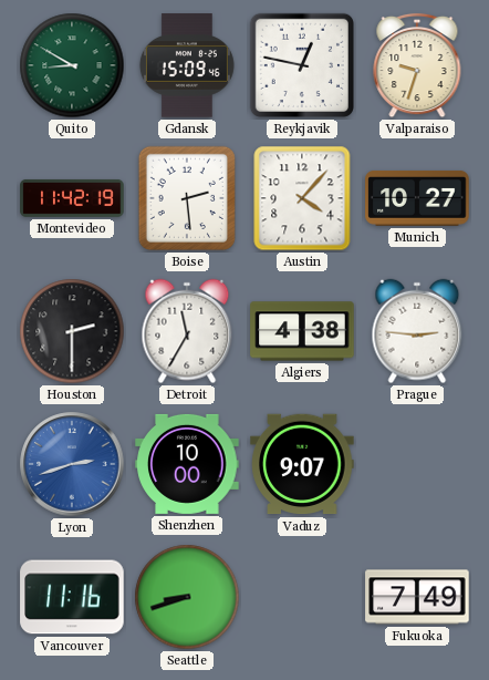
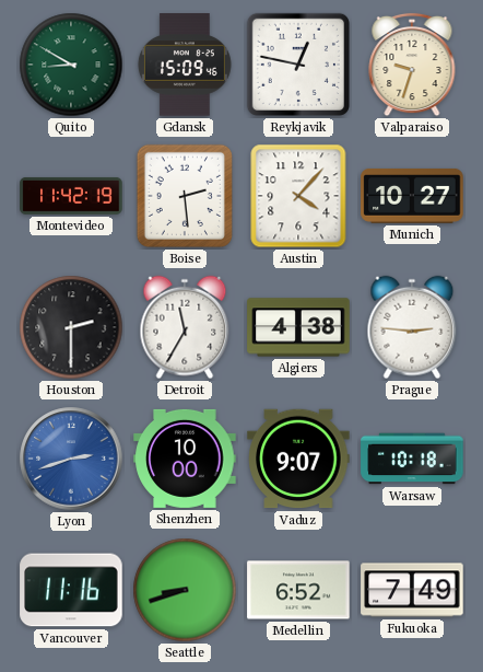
Warsaw: none -> 10:18 (412, 459)
Medellin: none -> 6:52 (298, 590)
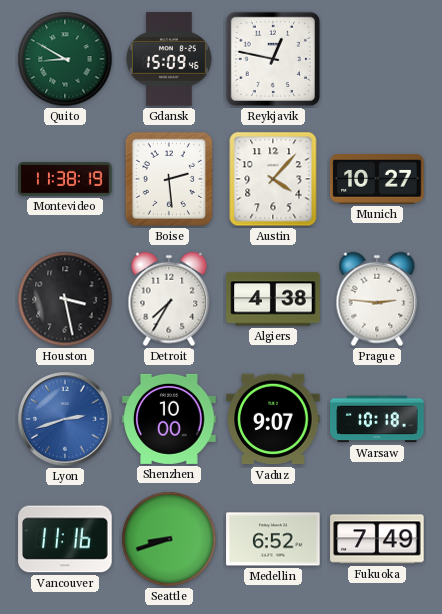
Valparaiso: 9:33 -> none (412, 65)
Montevideo: 11:42 -> 11:38 (65, 179)
Houston: 2:30 -> 3:28 (65, 299)
Detroit: 11:35 -> 7:35 (169, 299)
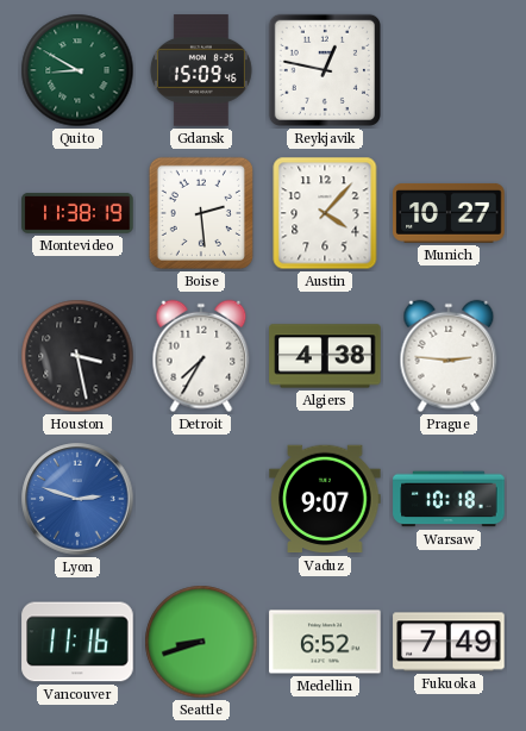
Lyon: 2:42 -> 2:48 (77, 499)
Shenzhen: 10:00 -> none (169, 419)
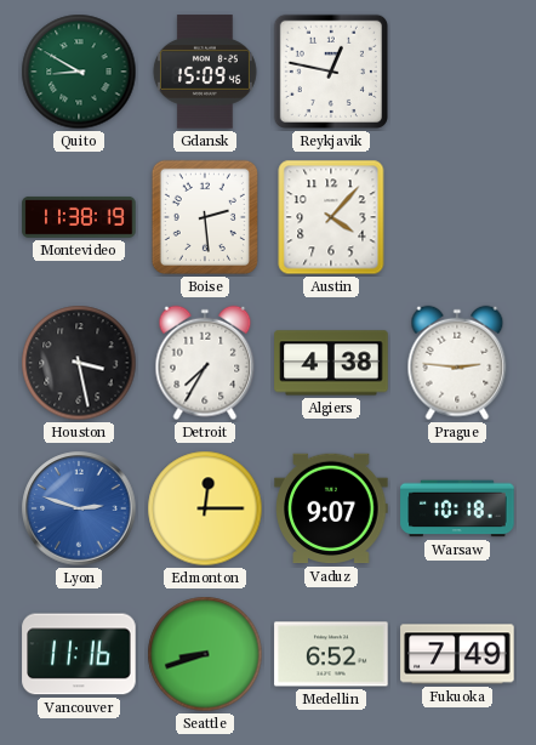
Munich: 10:27 -> none (449, 213)
Edmonton: none -> 12:15 (205, 508)
